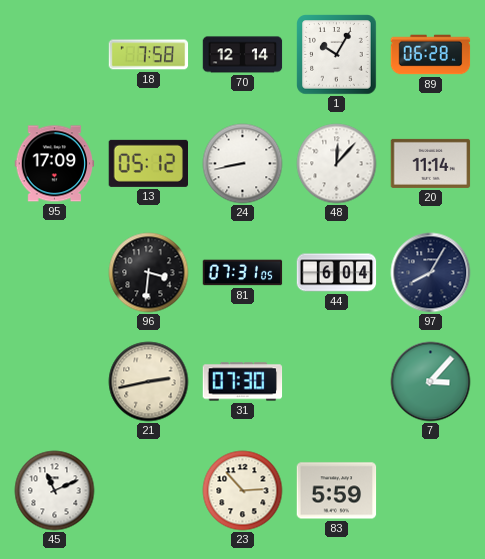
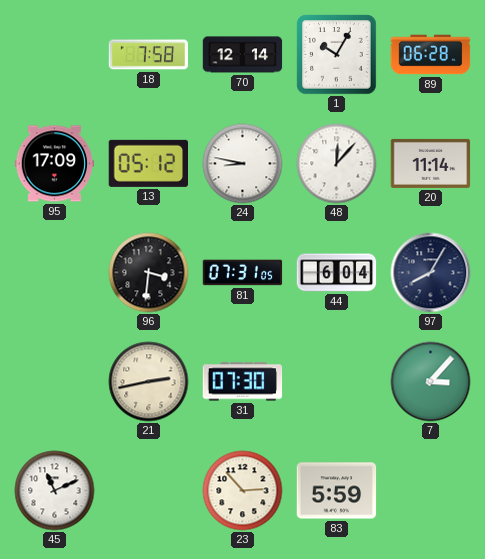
24: 8:43 -> 8:47 (243, 164)
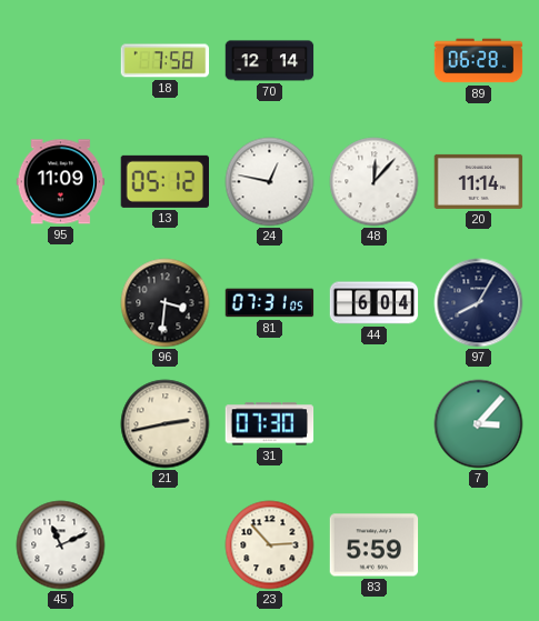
1: 10:05 -> none (337, 55)
95: 17:09 -> 11:09 (61, 182)
24: 8:47 -> 12:47 (270, 182)
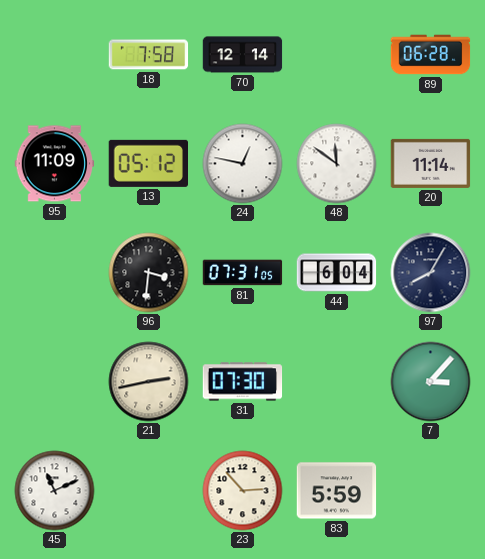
48: 12:07 -> 11:51 (337, 164)
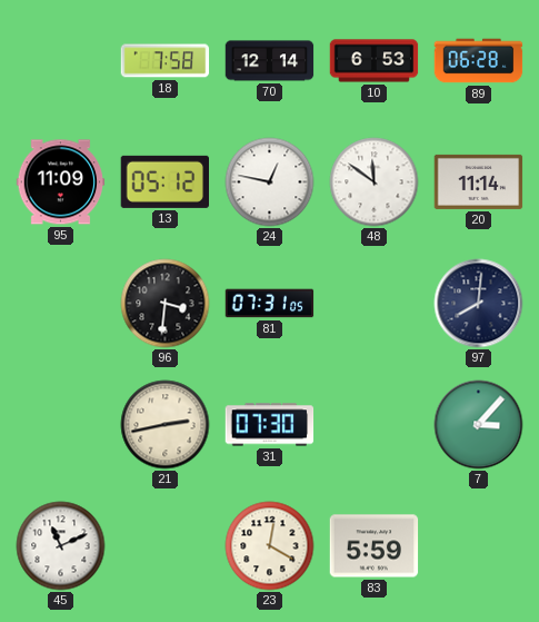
10: none -> 6:53 (375, 61)
44: 6:04 -> none (337, 273)
97: 8:05 -> 8:01 (479, 304)
23: 2:53 -> 12:20 (270, 546)
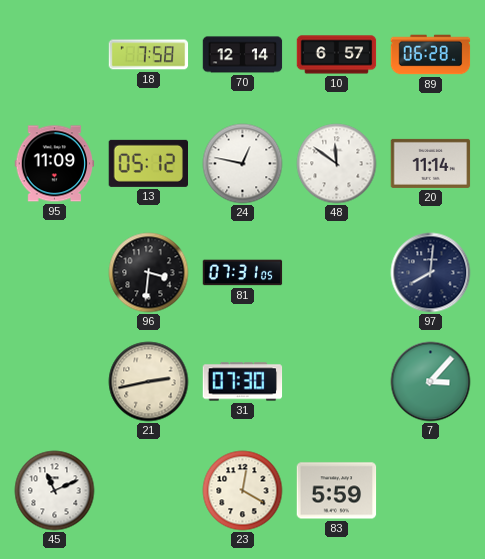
10: 6:53 -> 6:57 (337, 55)
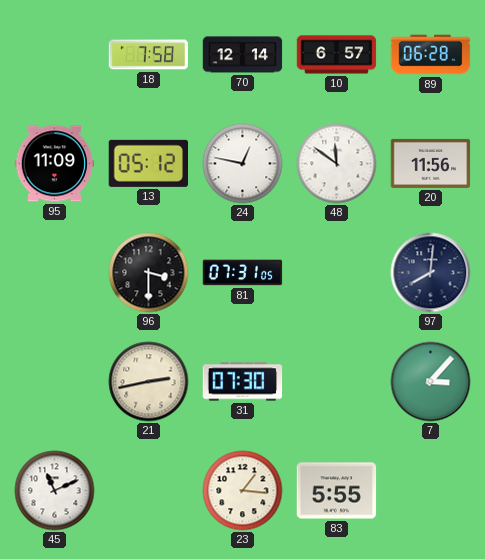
20: 11:14 -> 11:56 (431, 163)
96: 3:31 -> 3:30 (149, 273)
23: 12:20 -> 1:16 (243, 491)
83: 5:59 -> 5:55 (337, 491)
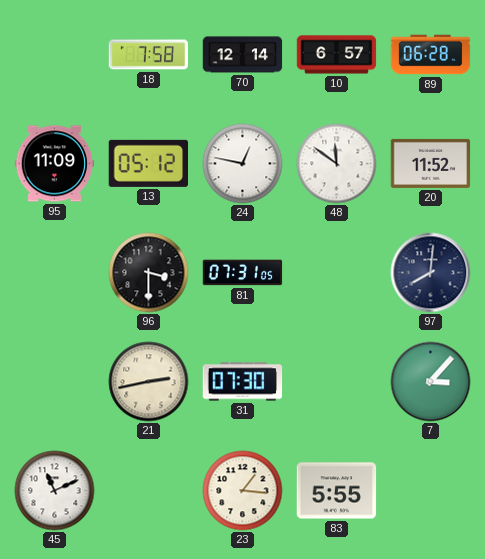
20: 11:56 -> 11:52 (431, 163)
